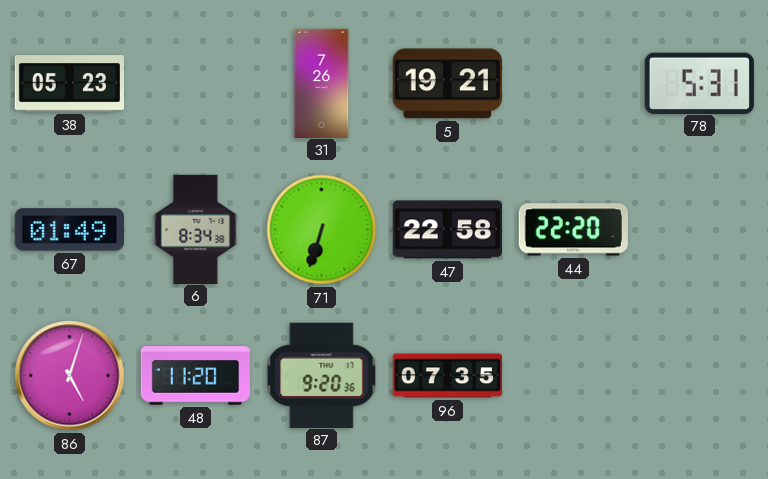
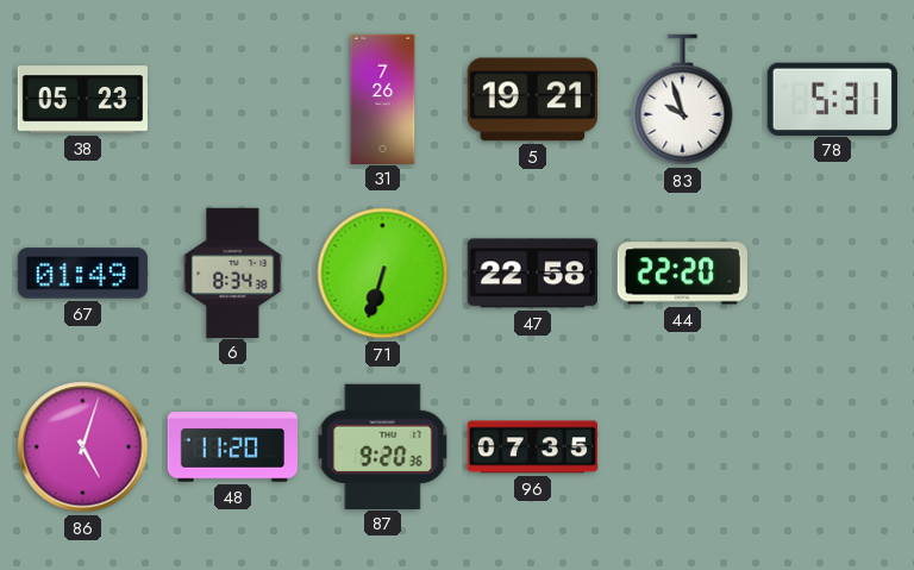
83: none -> 9:57 (683, 100)
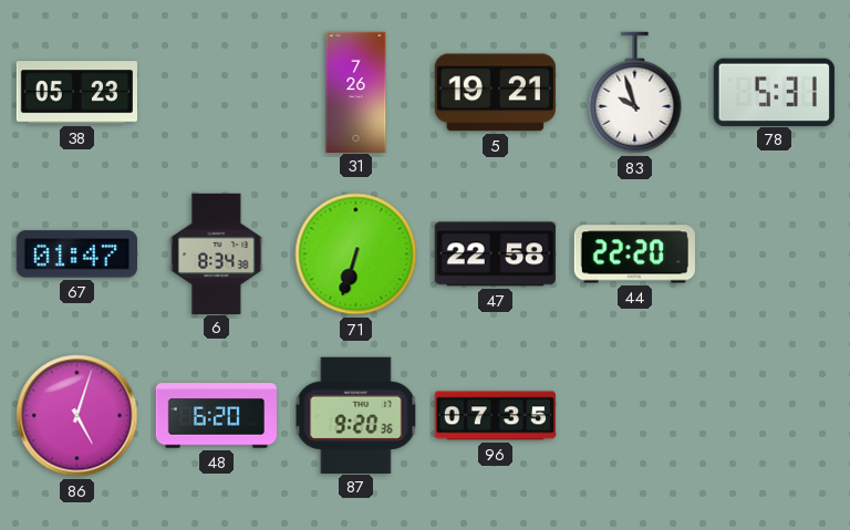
67: 01:49 -> 01:47 (76, 254)
48: 11:20 -> 6:20 (216, 416)
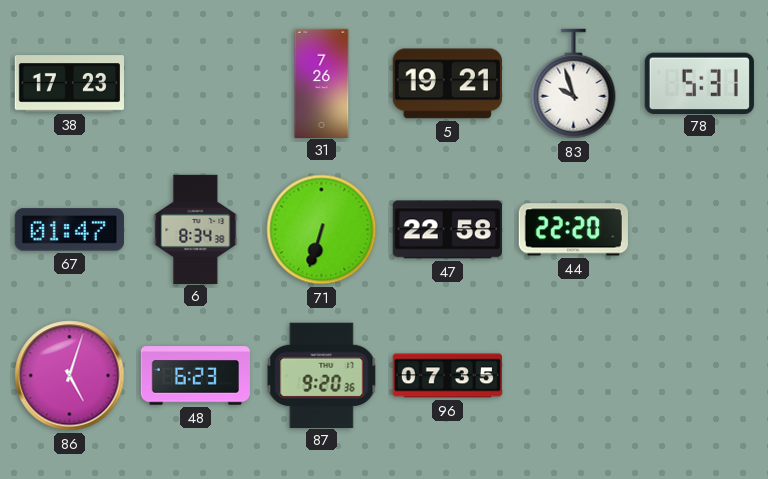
38: 05:23 -> 17:23 (69, 84)
48: 6:20 -> 6:23 (195, 376)
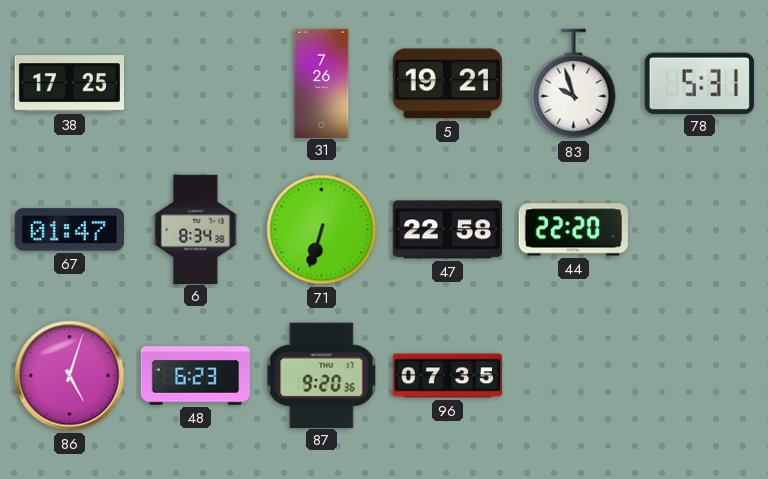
38: 17:23 -> 17:25 (69, 84)
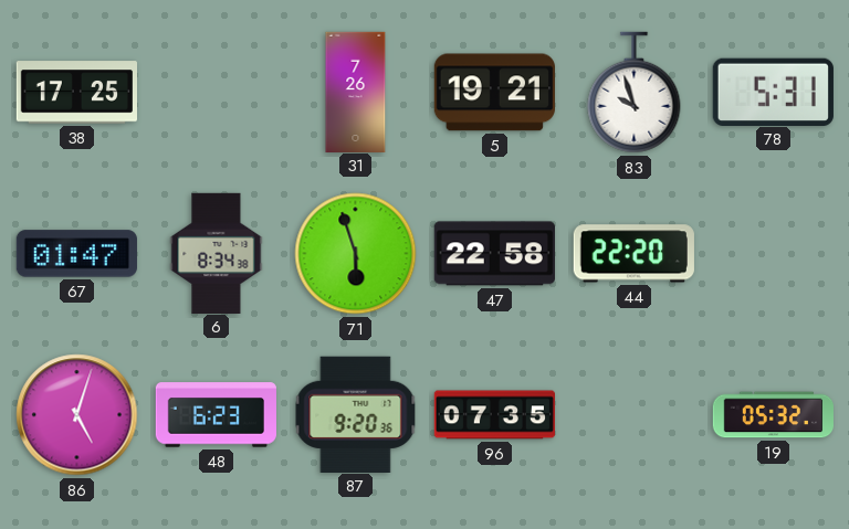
71: 6:33 -> 5:57 (356, 254)
19: none -> 05:32 (773, 415)
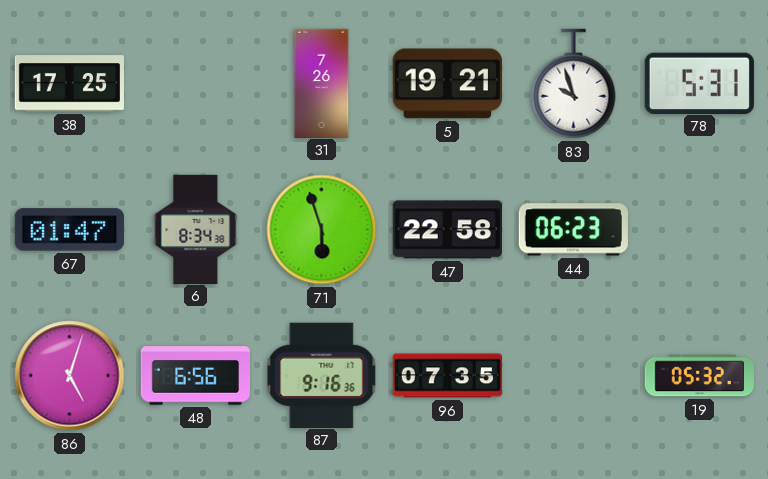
44: 22:20 -> 06:23 (573, 230)
48: 6:23 -> 6:56 (195, 376)
87: 9:20 -> 9:16 (322, 375)
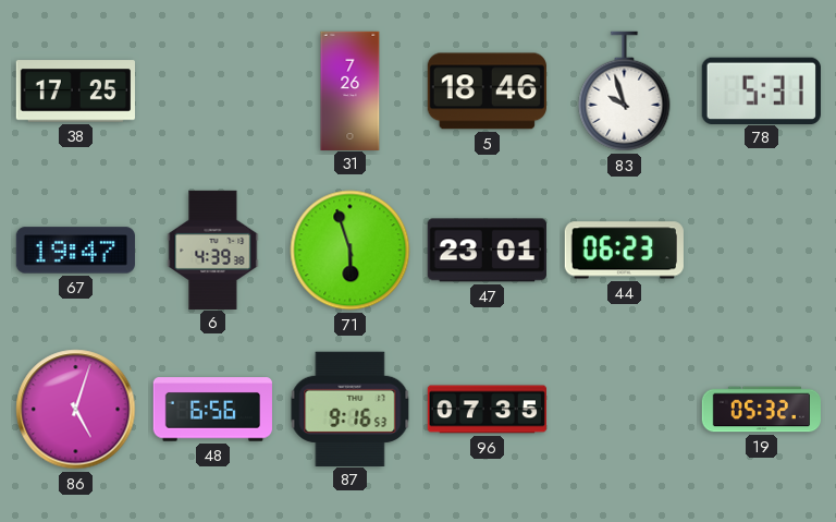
5: 19:21 -> 18:46 (487, 92)
67: 01:47 -> 19:47 (75, 251)
6: 8:34 -> 4:39 (213, 250)
47: 22:58 -> 23:01 (487, 251)
87: 9:16:36 -> 9:16:53 (351, 409)
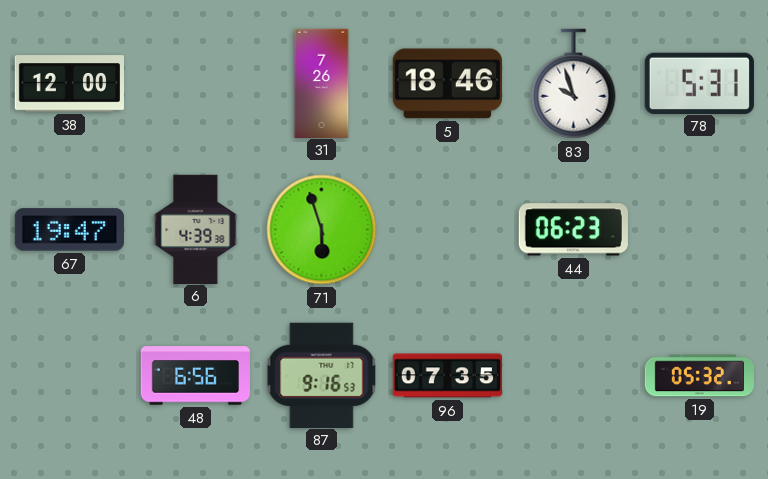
38: 17:25 -> 12:00 (69, 84)
47: 23:01 -> none (487, 251)
86: 5:03 -> none (76, 410)
